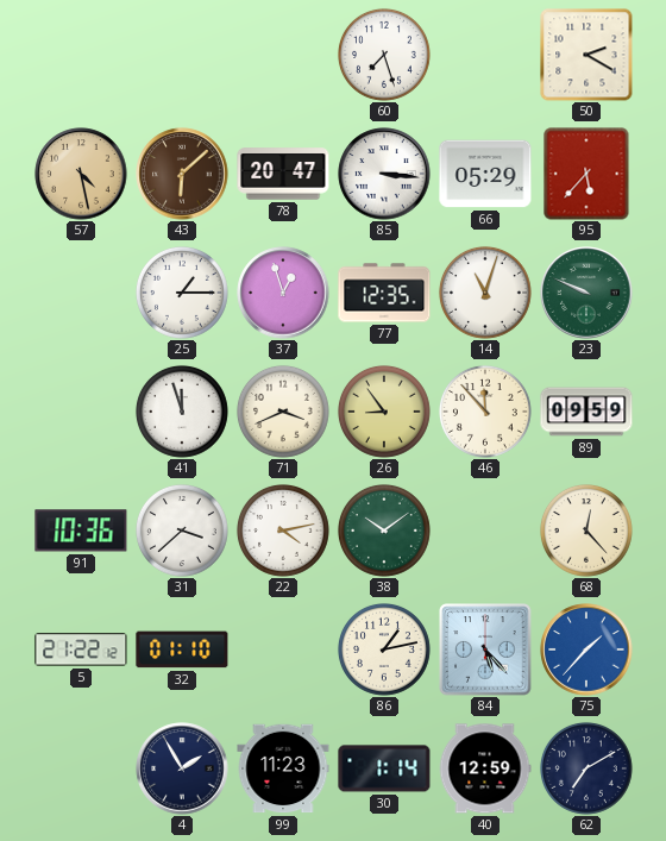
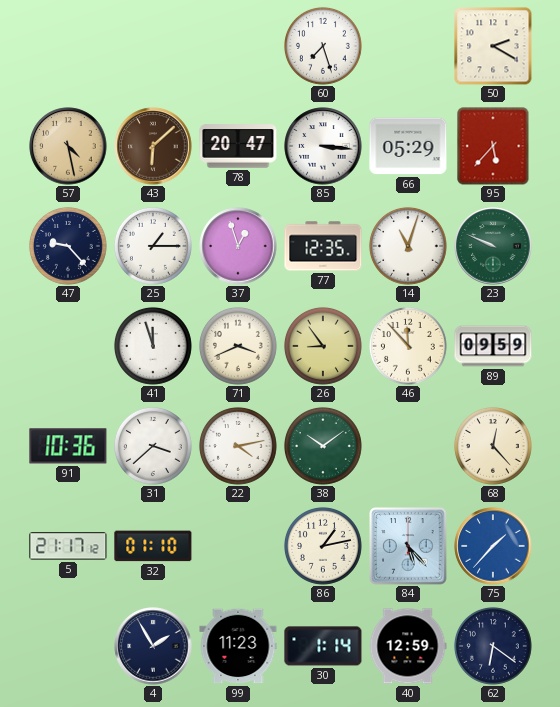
47: none -> 9:23 (68, 246)
5: 21:22 -> 21:17 (68, 546)
62: 7:10 -> 6:21 (493, 646)
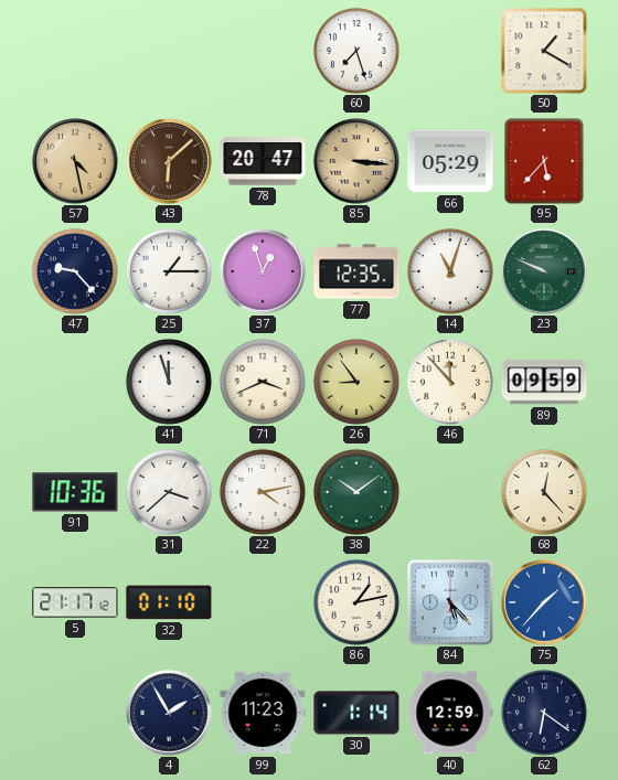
50: 2:20 -> 1:20 (544, 51)
85 dial: white -> champagne (356, 161)
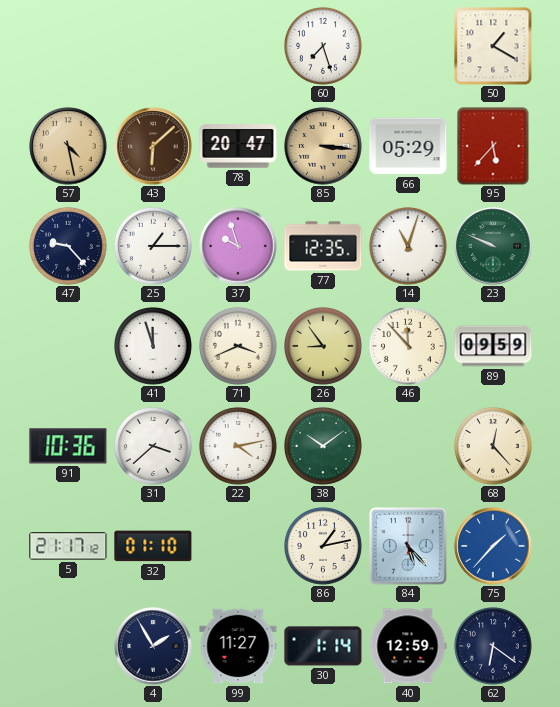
37: 12:57 -> 9:57 (238, 246)
99: 11:23 -> 11:27 (238, 646)
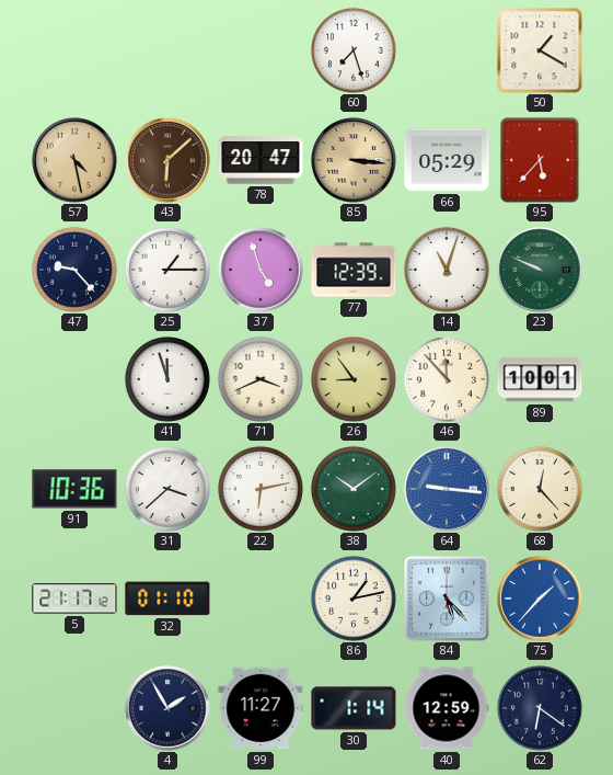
37: 9:57 -> 4:57 (261, 270)
77: 12:35 -> 12:39 (354, 270)
89: 09:59 -> 10:01 (540, 379)
22: 4:13 -> 6:13 (261, 489)
64: none -> 9:16 (447, 489)
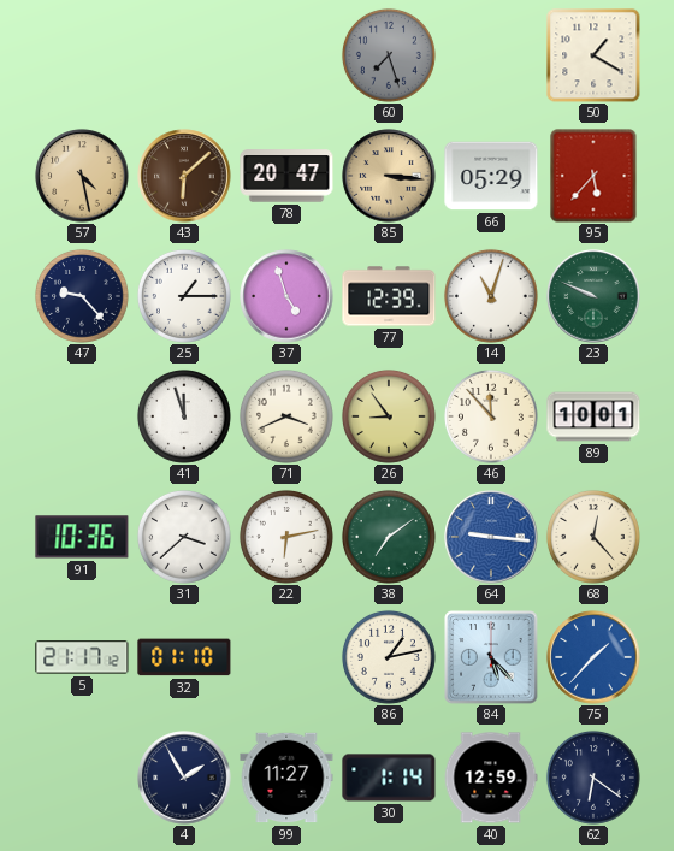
60 dial: white -> grey (389, 55)
38: 10:09 -> 7:09 (389, 537)
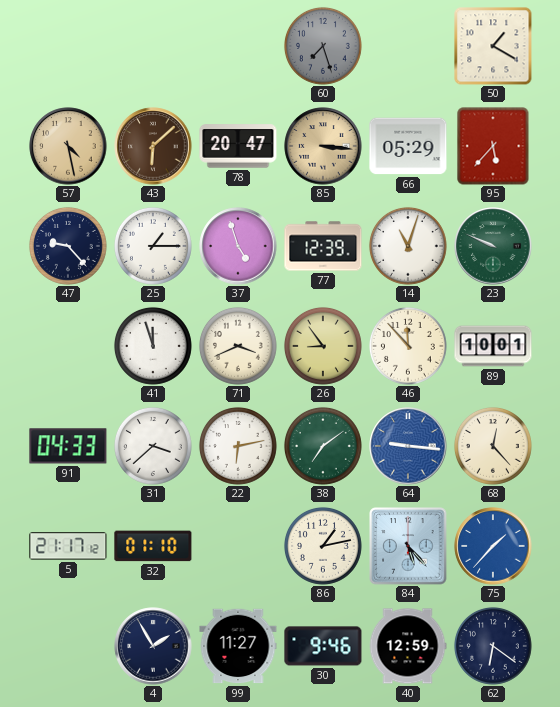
91: 10:36 -> 04:33 (68, 446)
30: 1:14 -> 9:46 (323, 646)
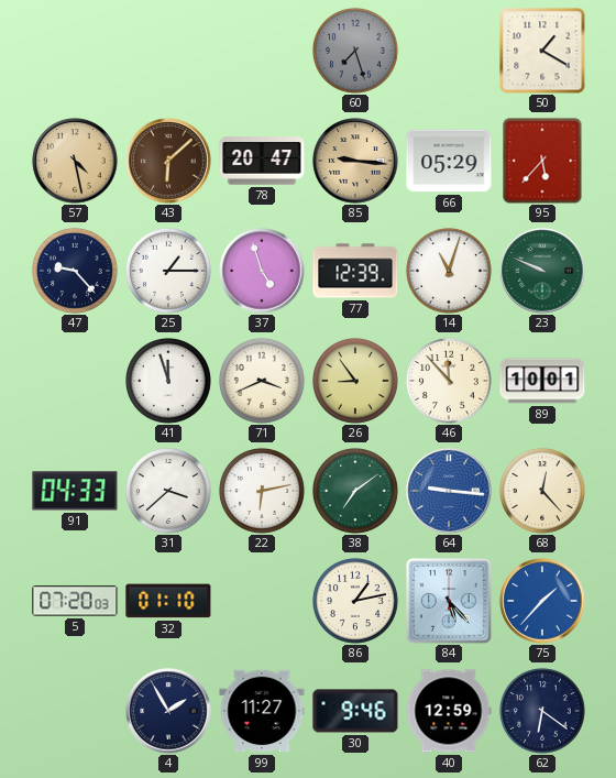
85: 3:16 -> 9:16 (355, 161)
5: 21:17 -> 07:20 (75, 601)
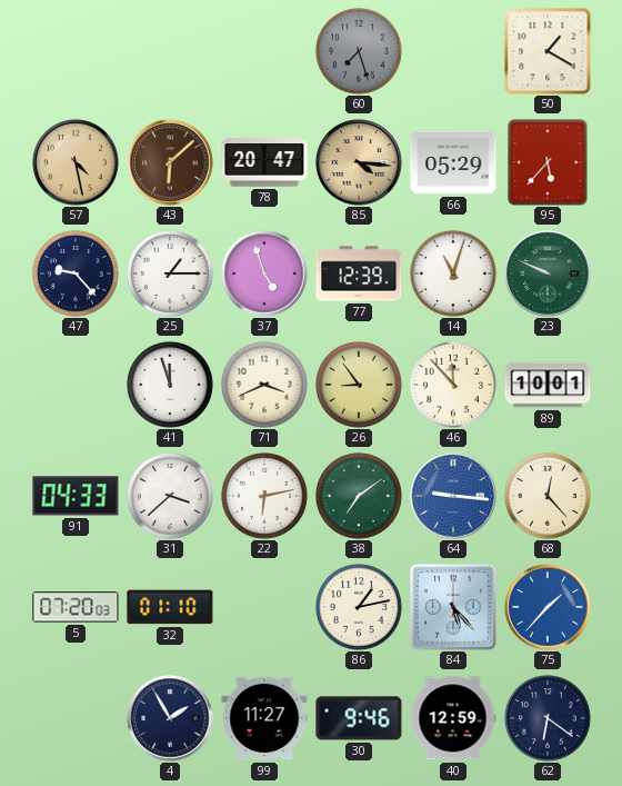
85: 9:16 -> 4:16 (359, 162)
